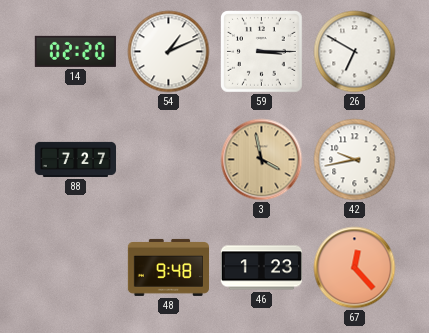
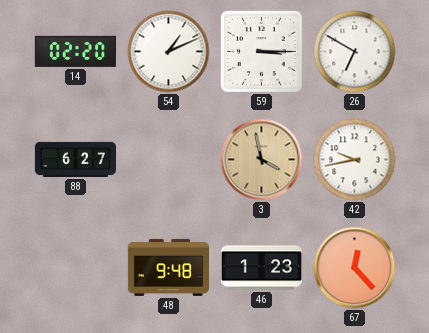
88: 7:27 -> 6:27 (75, 159)
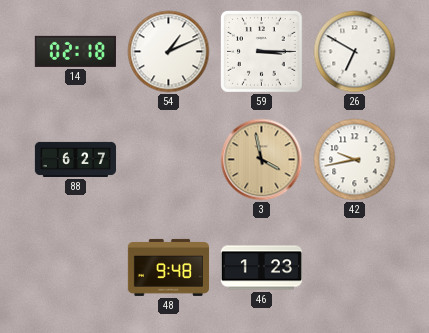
14: 02:20 -> 02:18 (75, 51)
67: 12:23 -> none (355, 268)
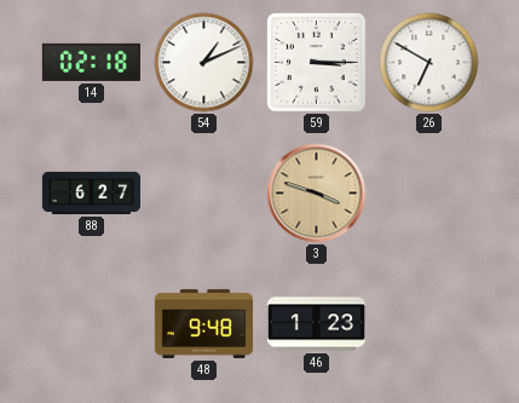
3: 3:58 -> 3:48 (317, 194)
42: 9:43 -> none (355, 160)
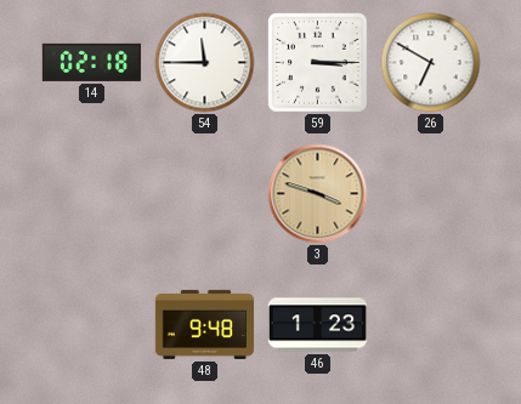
54: 1:11 -> 11:45 (205, 63)
88: 6:27 -> none (91, 192)
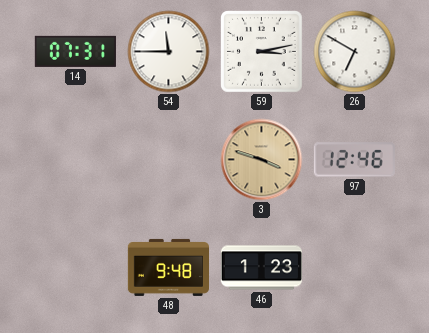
14: 02:18 -> 07:31 (75, 51)
59: 3:15 -> 3:13 (262, 52)
97: none -> 12:46 (354, 160)
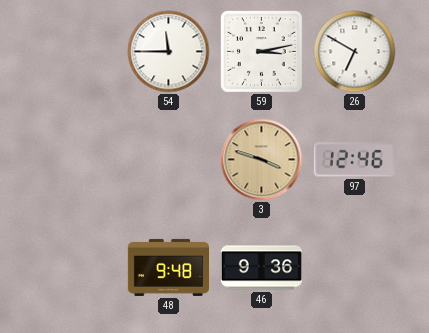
14: 07:31 -> none (75, 51)
46: 1:23 -> 9:36 (261, 268)
